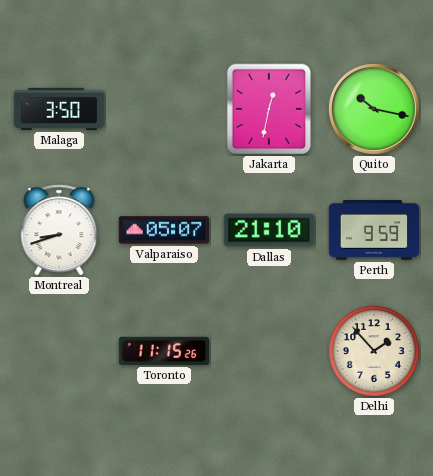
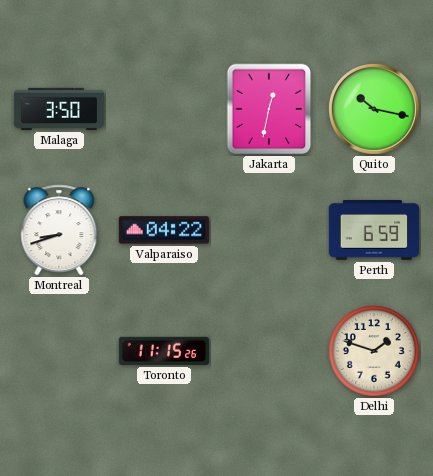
Valparaiso: 05:07 -> 04:22 (163, 230)
Dallas: 21:10 -> none (269, 230)
Perth: 9:59 -> 6:59 (373, 230)
Delhi: 1:53 -> 1:48 (375, 352)
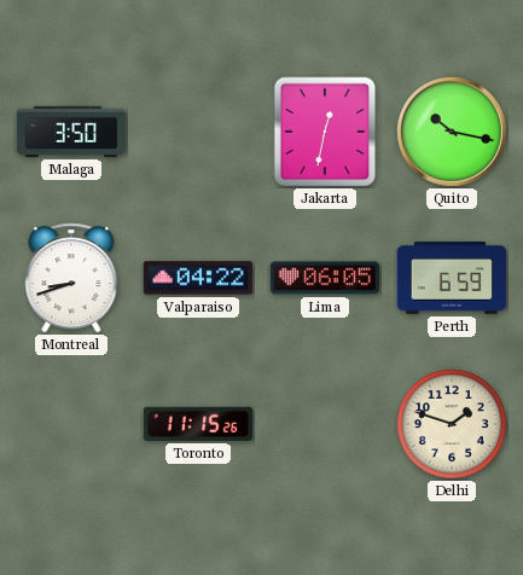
Lima: none -> 06:05 (324, 278)
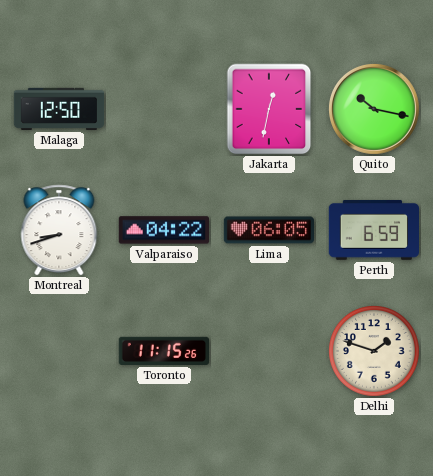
Malaga: 3:50 -> 12:50 (59, 109)
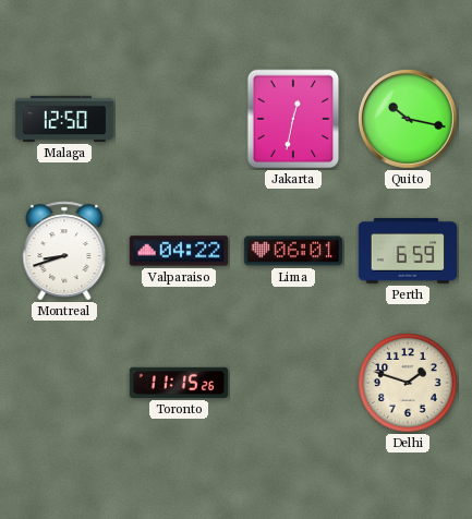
Lima: 06:05 -> 06:01 (292, 251)
